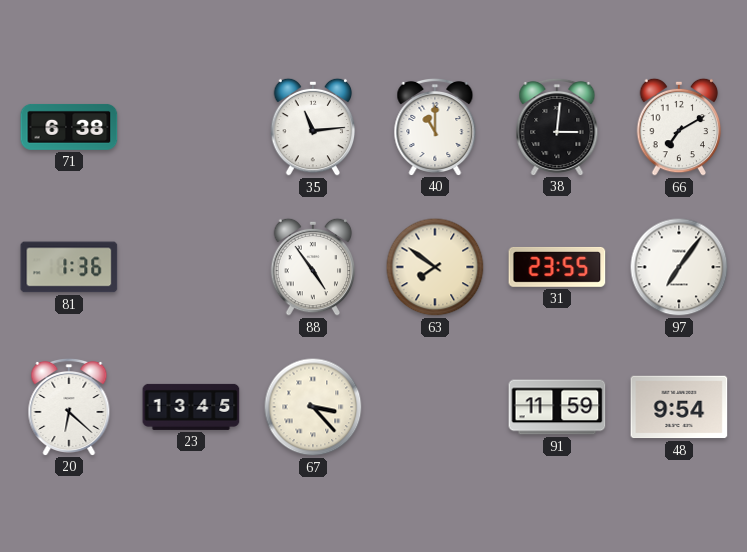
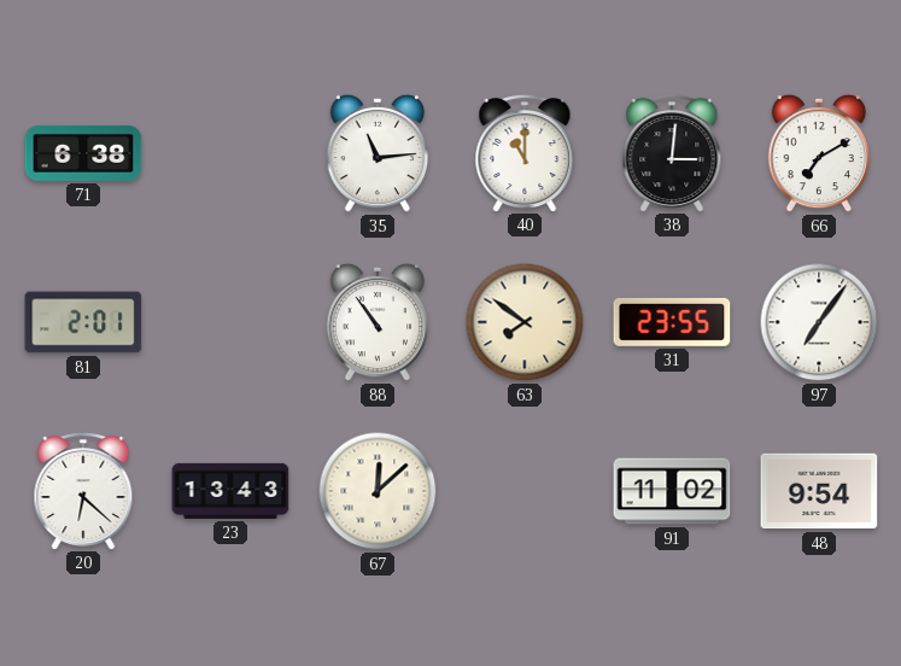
81: 1:36 -> 2:01 (83, 322)
88: 4:54 -> 10:54 (378, 322)
23: 13:45 -> 13:43 (230, 491)
67: 3:23 -> 12:08 (378, 491)
91: 11:59 -> 11:02 (672, 491)
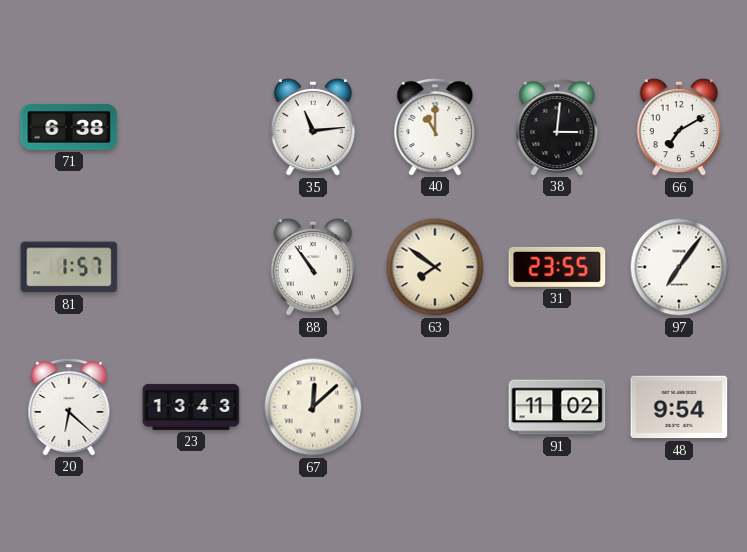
81: 2:01 -> 1:57 (69, 267)
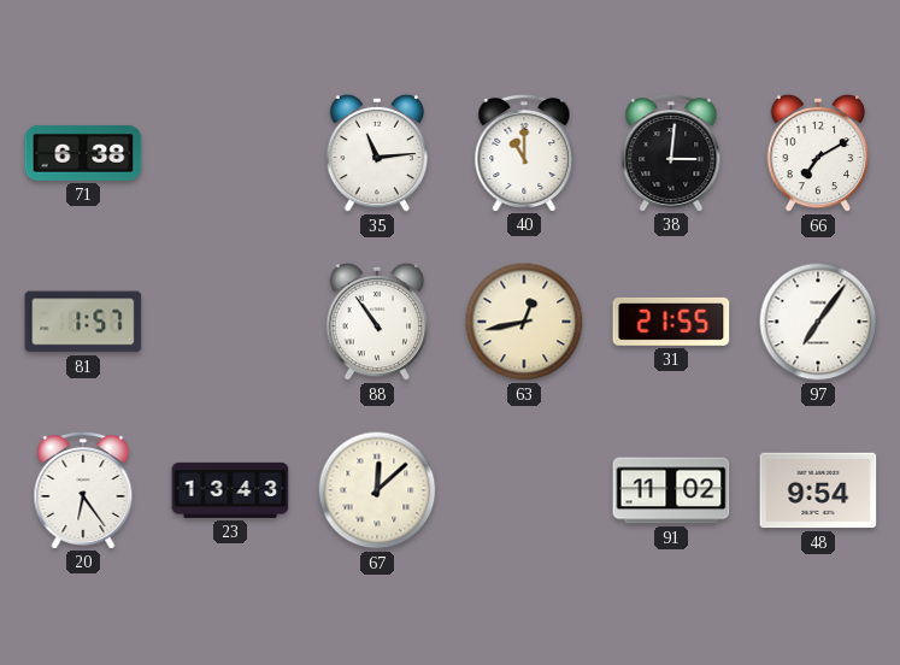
63: 7:51 -> 12:43 (524, 322)
31: 23:55 -> 21:55 (671, 322)
20: 6:22 -> 6:24 (83, 489)
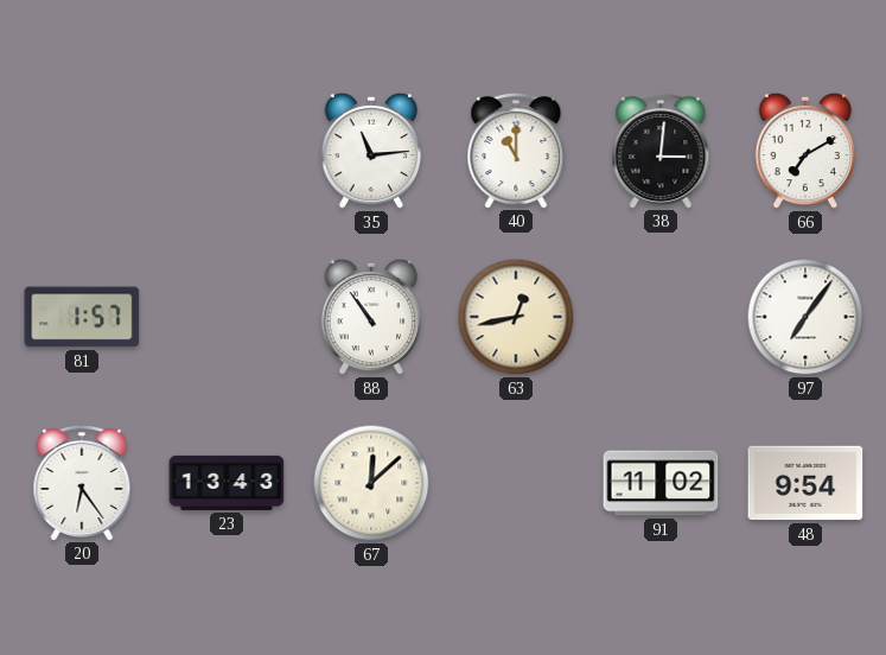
71: 6:38 -> none (83, 153)
31: 21:55 -> none (671, 322)
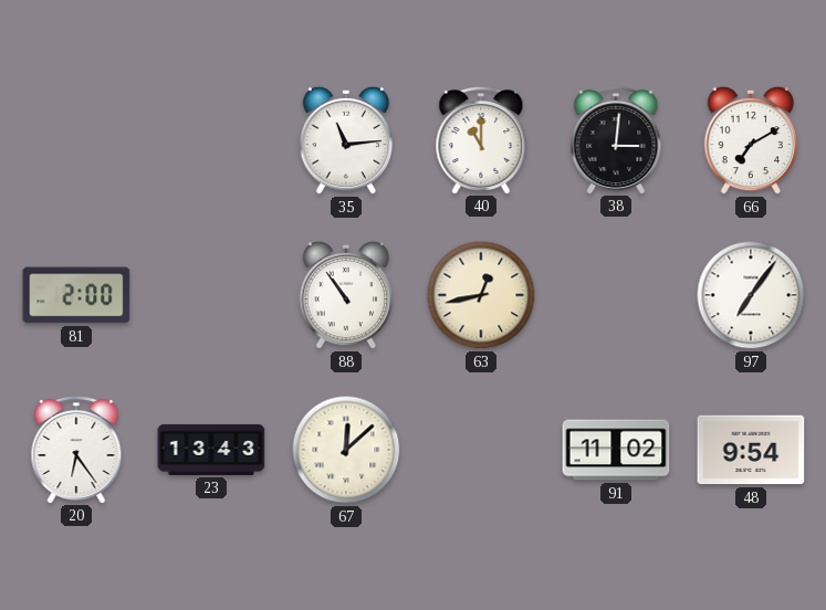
81: 1:57 -> 2:00 (76, 295)
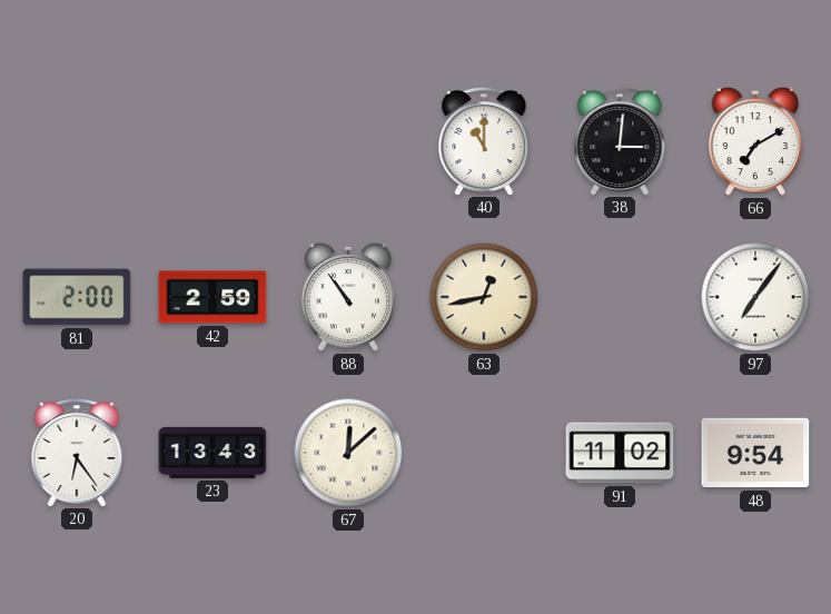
35: 11:14 -> none (346, 140)
42: none -> 2:59 (212, 297)
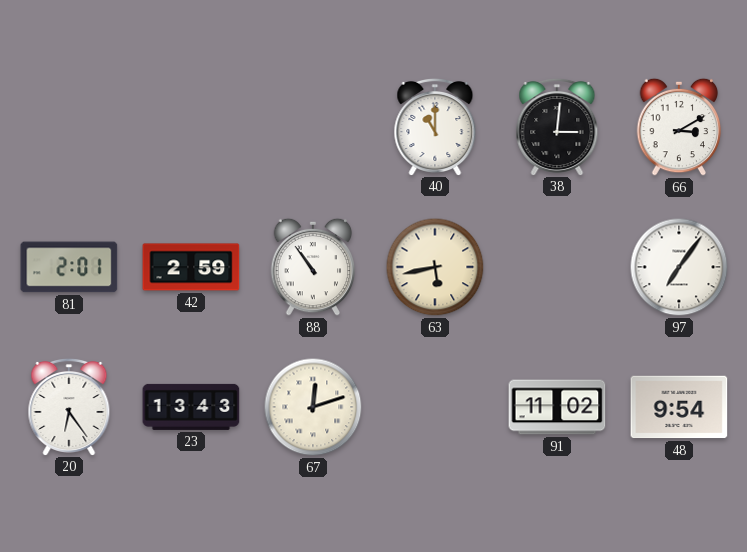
66: 7:10 -> 3:10 (679, 127)
81: 2:00 -> 2:01 (69, 267)
63: 12:43 -> 5:43 (435, 267)
67: 12:08 -> 12:12 (313, 407)
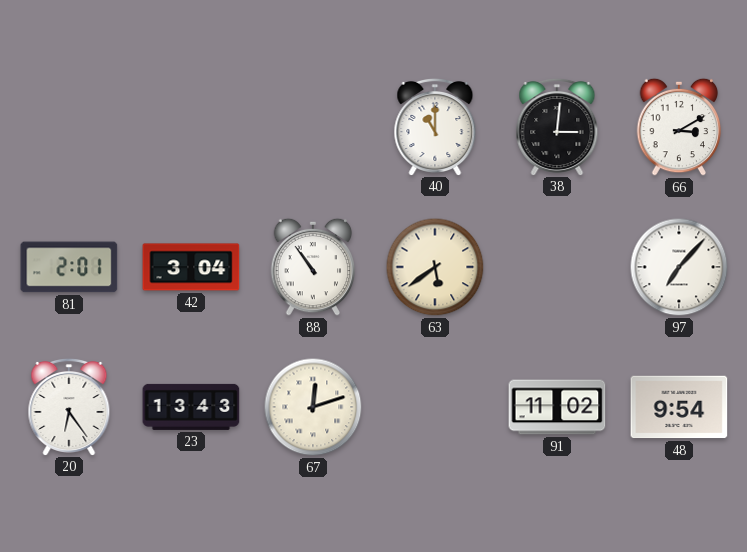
42: 2:59 -> 3:04 (191, 267)
63: 5:43 -> 5:39 (435, 267)
97: 7:06 -> 7:07 (679, 267)
